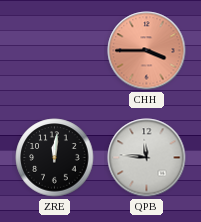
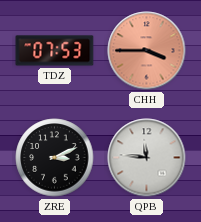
TDZ: none -> 07:53 (55, 51)
ZRE: 12:01 -> 3:11 (55, 158)
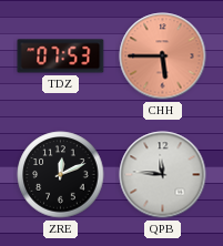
CHH: 3:45 -> 5:45 (163, 57)
ZRE: 3:11 -> 12:11 (61, 175)
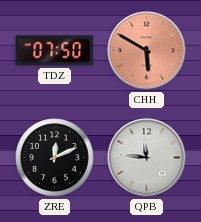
TDZ: 07:53 -> 07:50 (55, 51)
CHH: 5:45 -> 5:50 (147, 51)
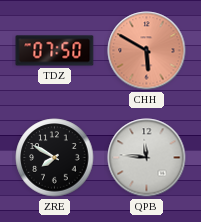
ZRE: 12:11 -> 7:50 (55, 158)
